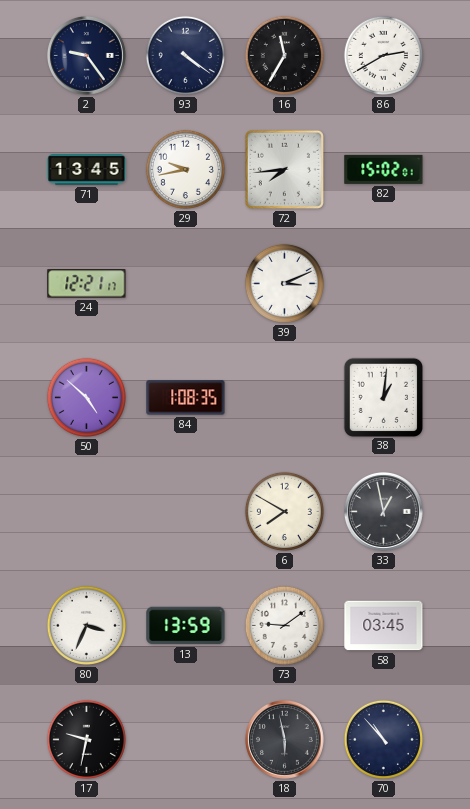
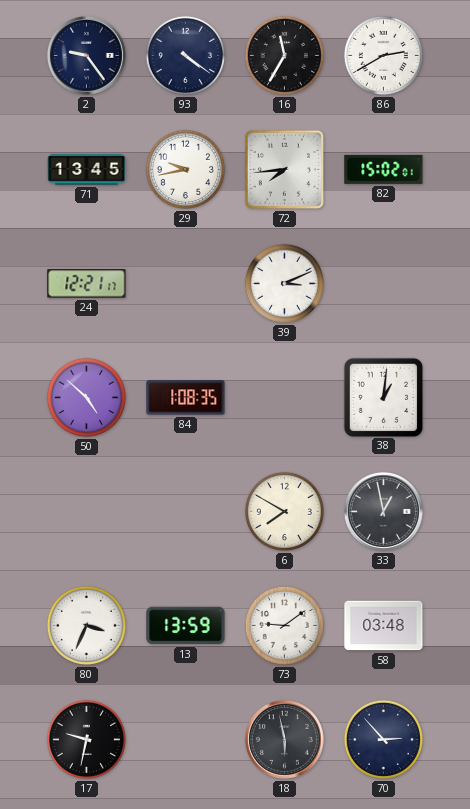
58: 03:45 -> 03:48 (384, 626)
70: 10:53 -> 2:53 (383, 739)
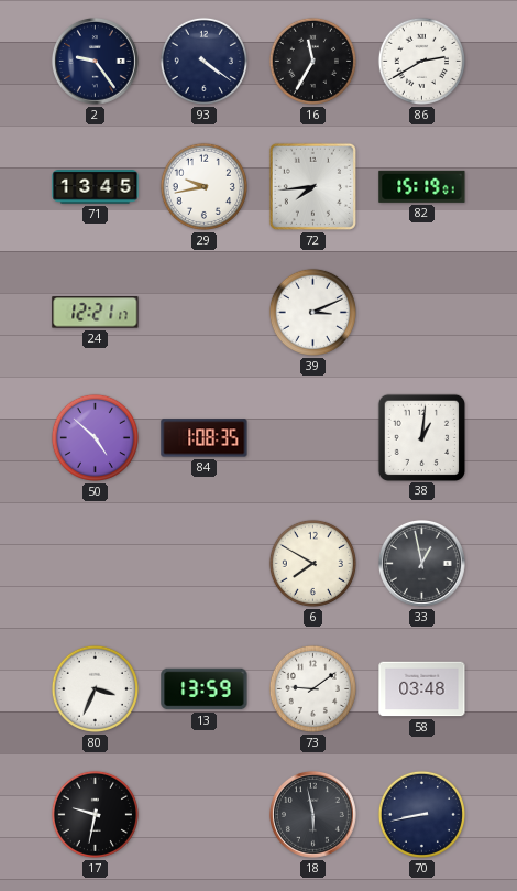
82: 15:02 -> 15:19 (422, 186)
70: 2:53 -> 8:43 (421, 814)
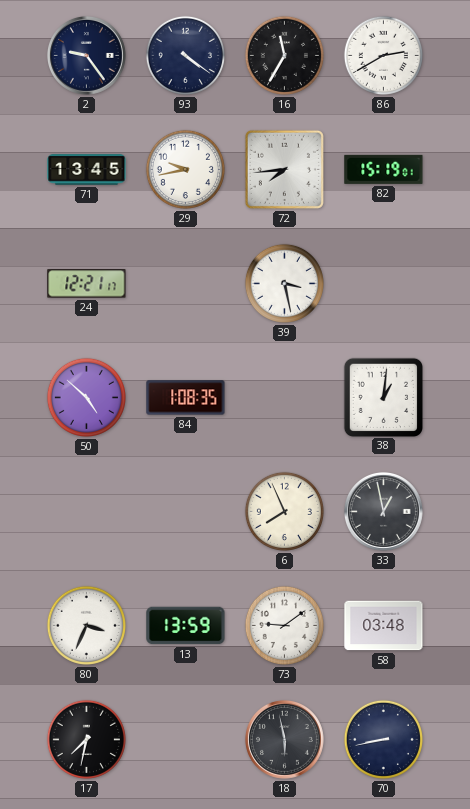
39: 3:11 -> 3:28 (284, 283)
6: 7:50 -> 7:56 (284, 511)
17: 9:32 -> 7:32 (86, 739)
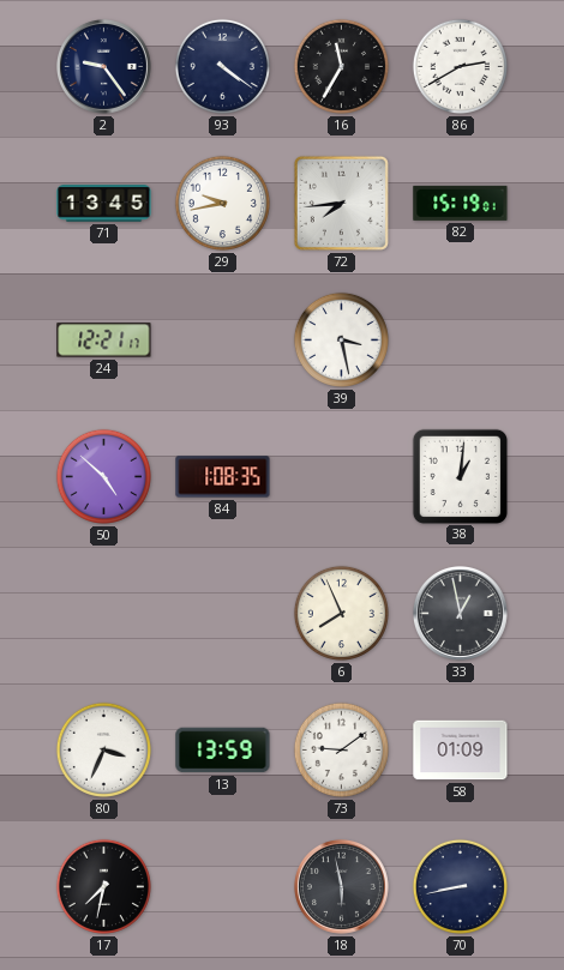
58: 03:48 -> 01:09 (461, 751)
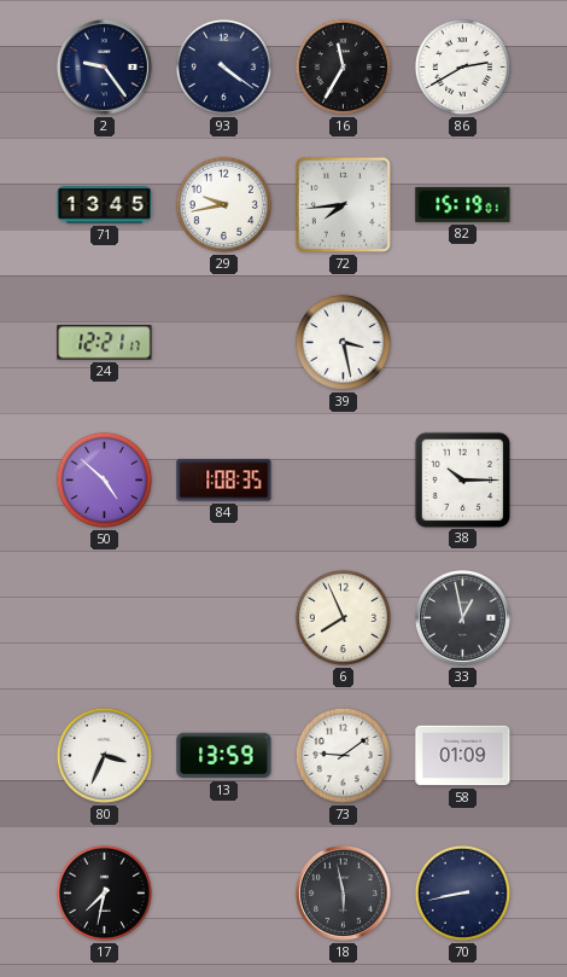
38: 1:01 -> 10:15 (462, 479)
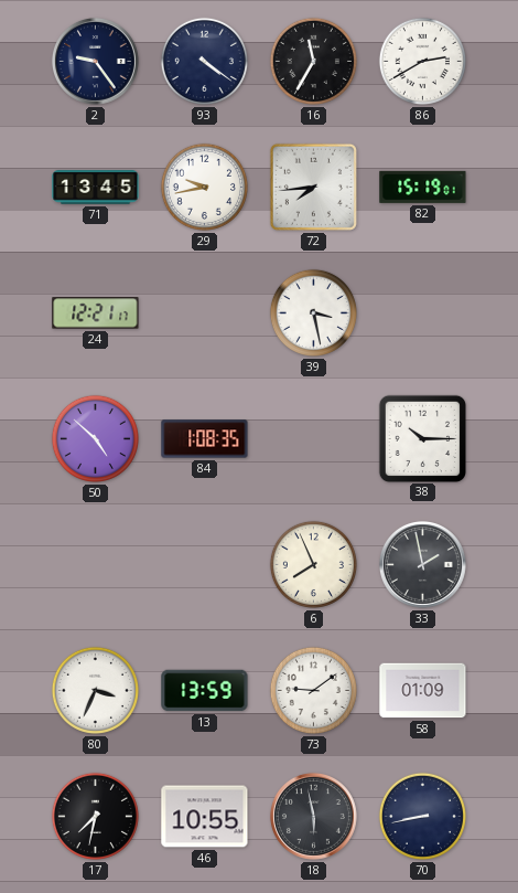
33: 12:58 -> 1:58 (422, 564)
46: none -> 10:55 (205, 817)
